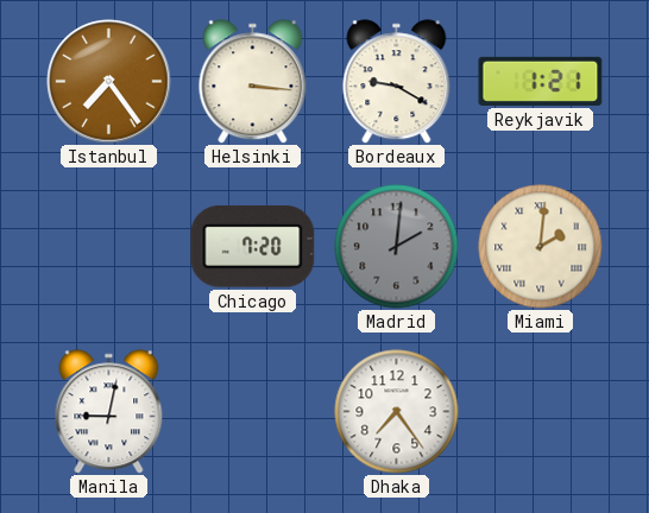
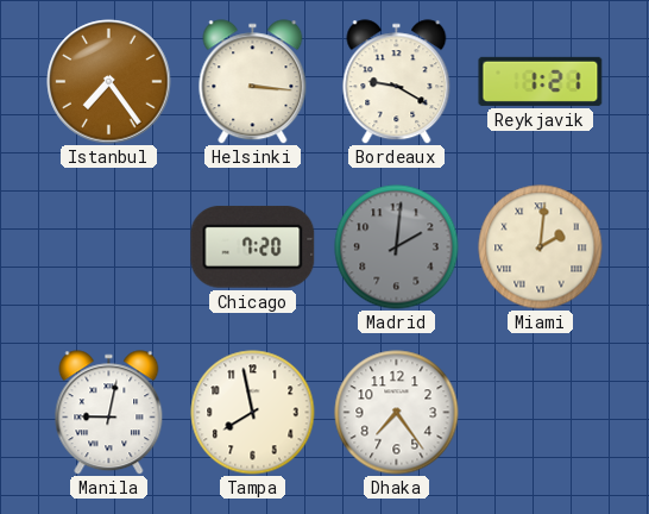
Tampa: none -> 7:58 (253, 413)
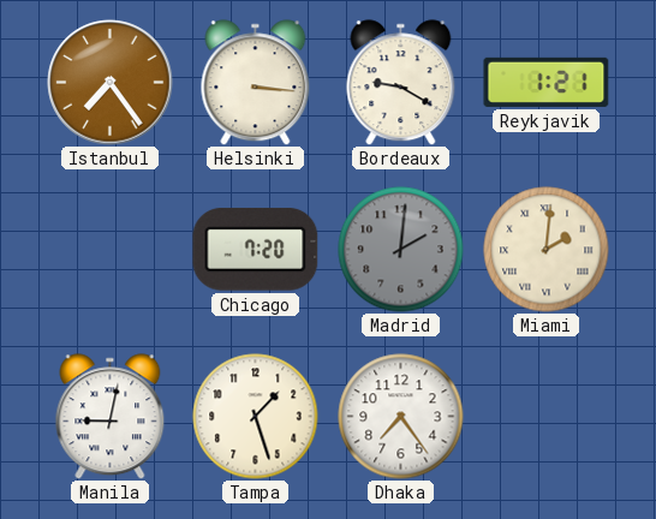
Tampa: 7:58 -> 1:27 (256, 417)
